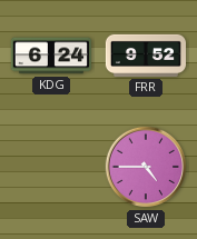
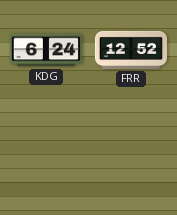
FRR: 9:52 -> 12:52 (130, 50)
SAW: 4:45 -> none (146, 167)
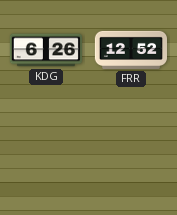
KDG: 6:24 -> 6:26 (46, 50)
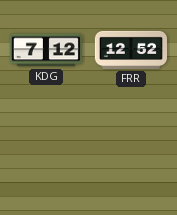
KDG: 6:26 -> 7:12 (46, 50)
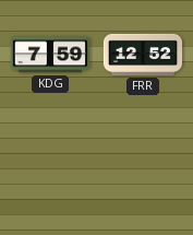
KDG: 7:12 -> 7:59 (50, 55)
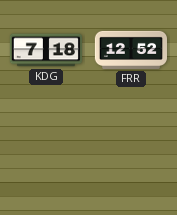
KDG: 7:59 -> 7:18 (46, 50)
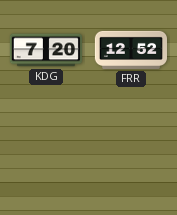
KDG: 7:18 -> 7:20 (46, 50)
